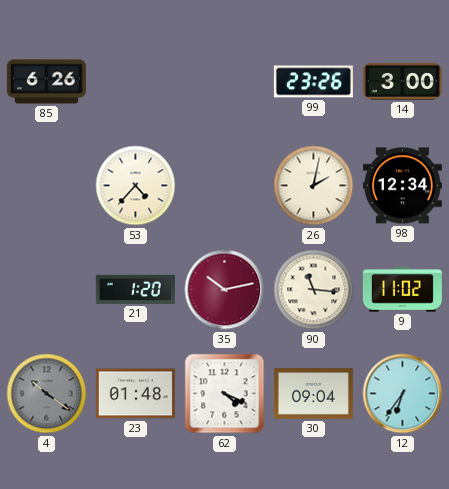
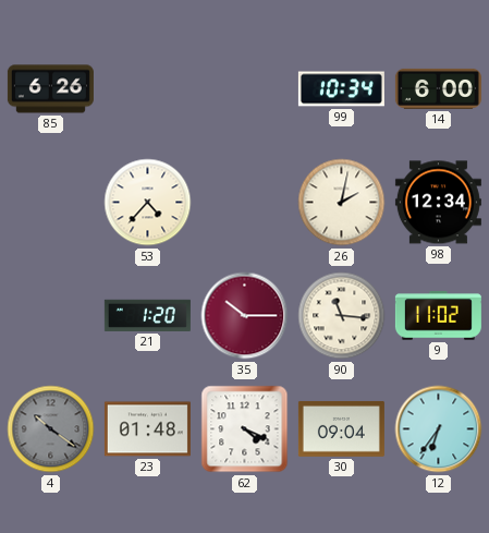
99: 23:26 -> 10:34 (341, 89)
14: 3:00 -> 6:00 (438, 88)
35: 10:13 -> 10:15 (245, 316)
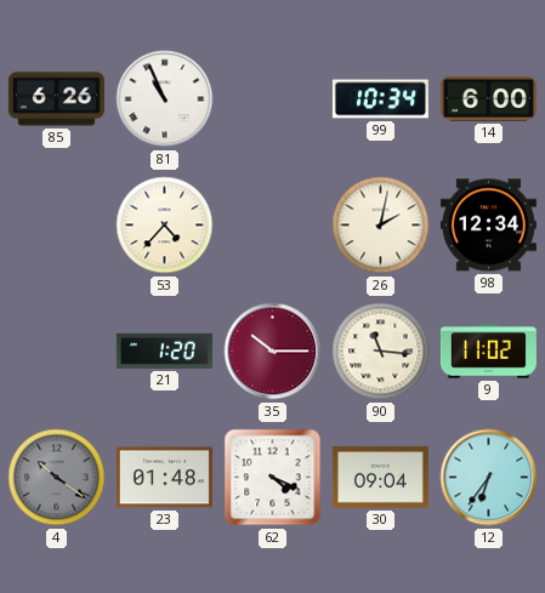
81: none -> 10:56 (165, 99)
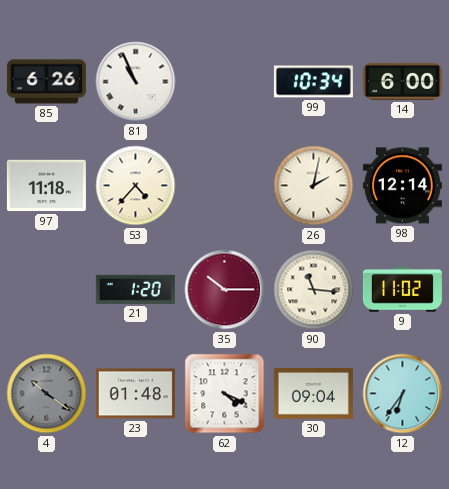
97: none -> 11:18 (46, 186)
98: 12:34 -> 12:14 (402, 186)
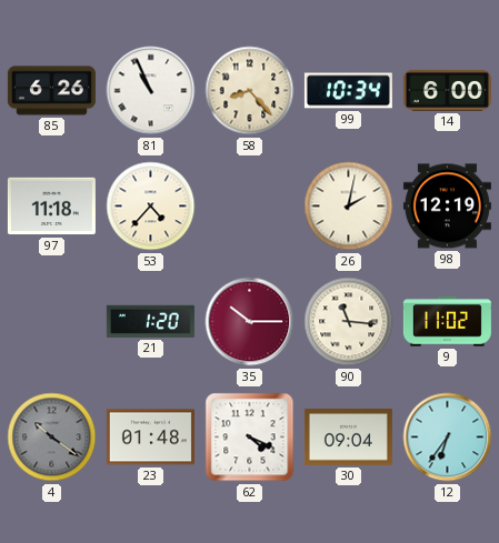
58: none -> 8:23 (250, 91)
98: 12:14 -> 12:19 (447, 207)
